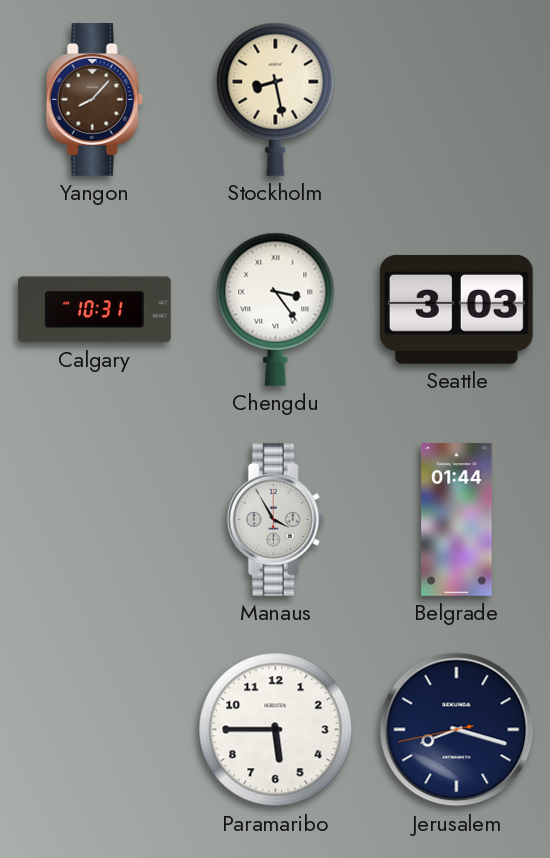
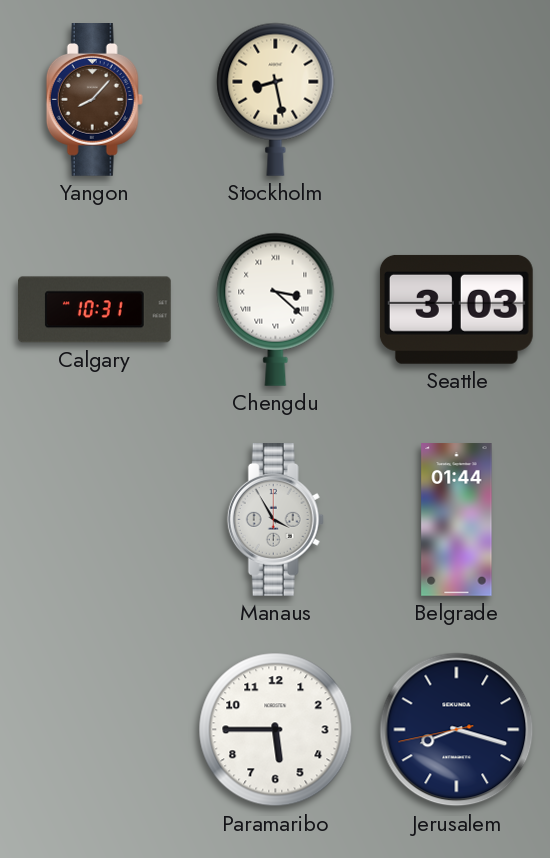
Chengdu: 3:24 -> 3:22 (276, 309)
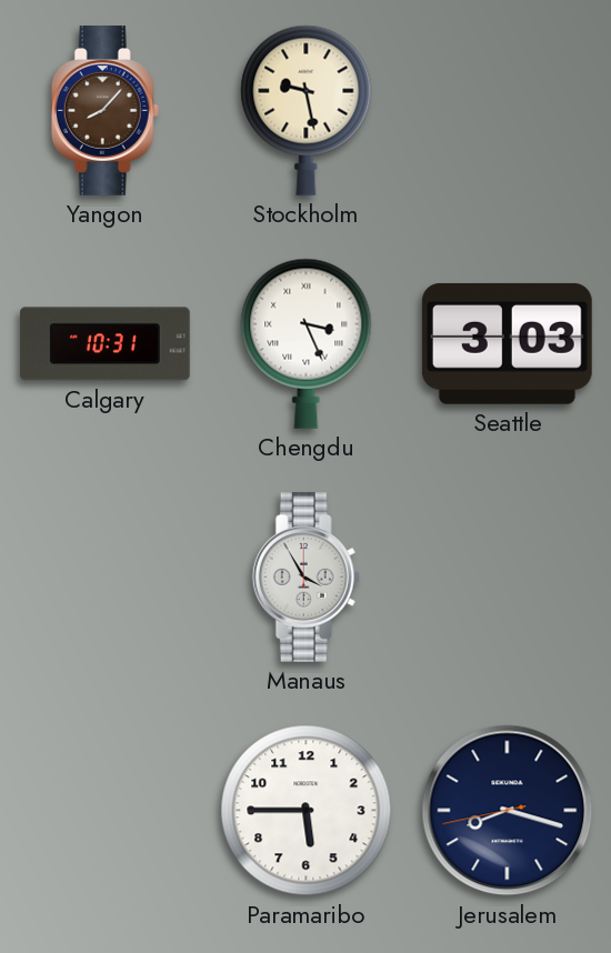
Stockholm: 8:28 -> 9:28 (307, 110)
Chengdu: 3:22 -> 3:26 (307, 343)
Belgrade: 01:44 -> none (457, 520)
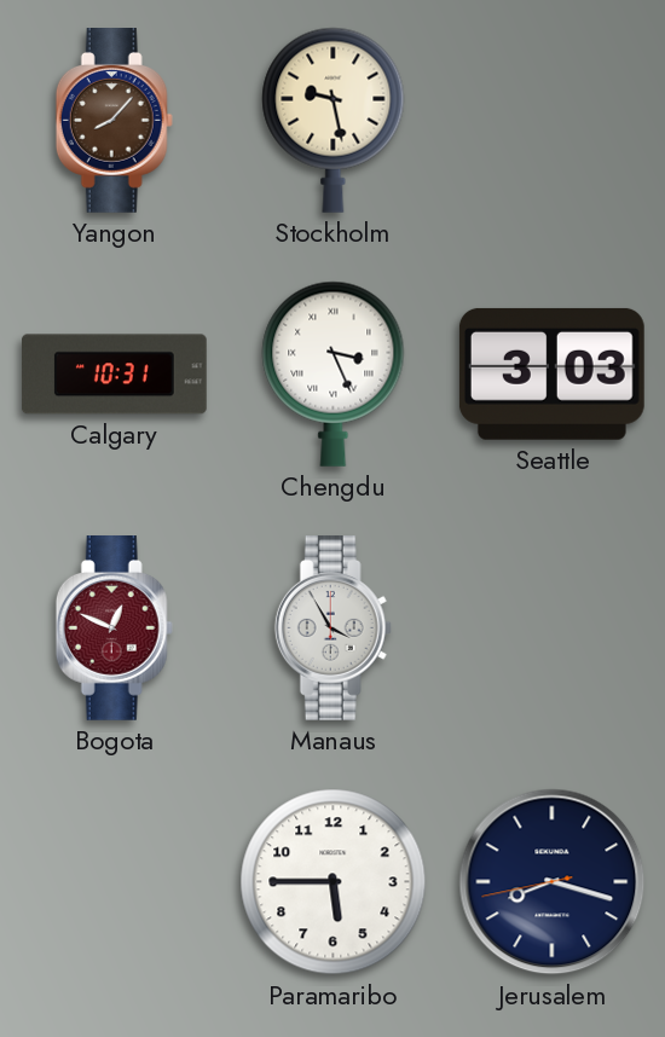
Bogota: none -> 12:49 (114, 628)
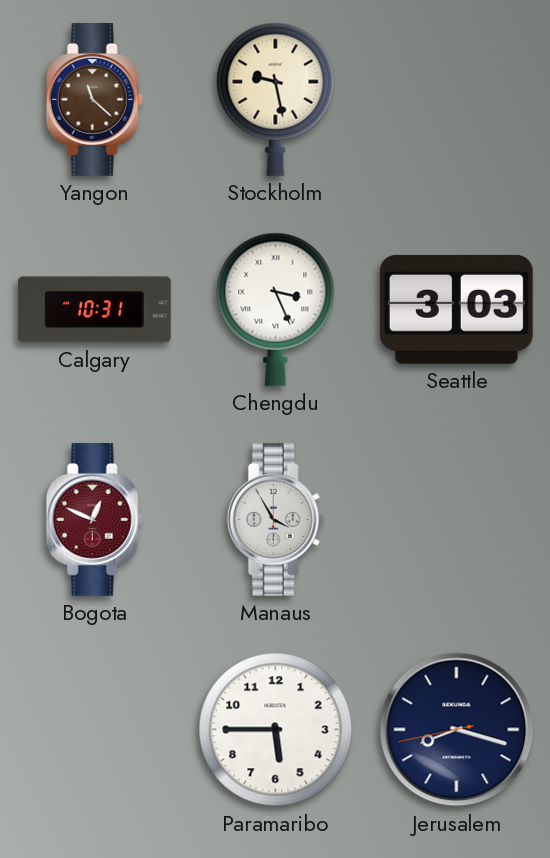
Yangon: 8:07 -> 11:22 (94, 100)
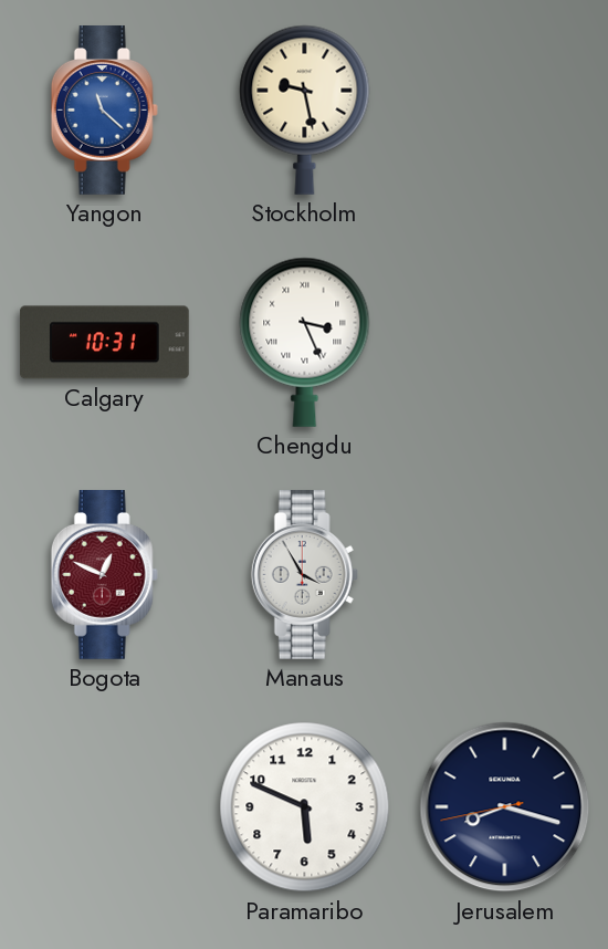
Yangon dial: brown -> blue (104, 111)
Seattle: 3:03 -> none (456, 309)
Paramaribo: 5:45 -> 5:49 (305, 807)
